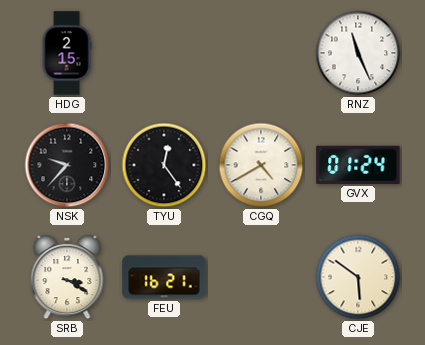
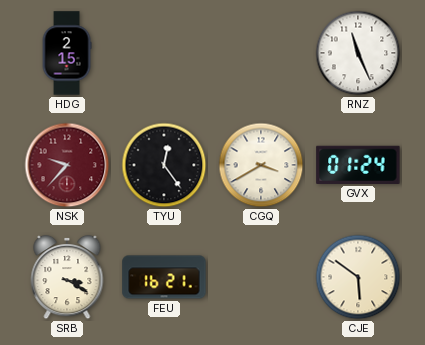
NSK dial: black -> burgundy (67, 165)
CGQ: 4:40 -> 3:40 (261, 165)
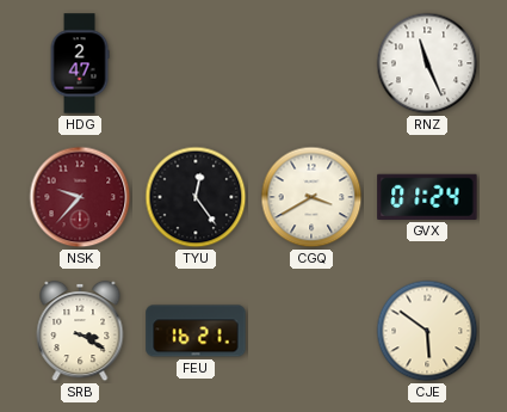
HDG: 2:15 -> 2:47 (80, 63)
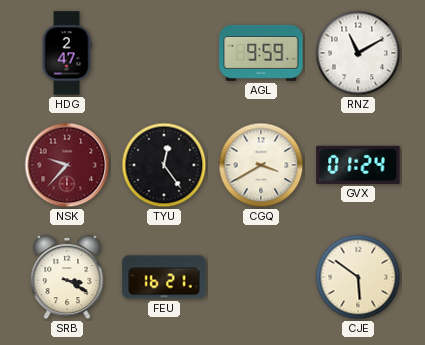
AGL: none -> 9:59 (261, 53)
RNZ: 11:26 -> 11:10 (358, 53)
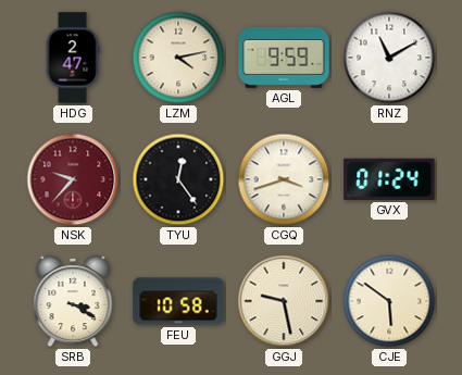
LZM: none -> 4:13 (178, 58)
CGQ: 3:40 -> 3:42 (284, 179)
FEU: 16:21 -> 10:58 (178, 301)
GGJ: none -> 9:28 (284, 301)
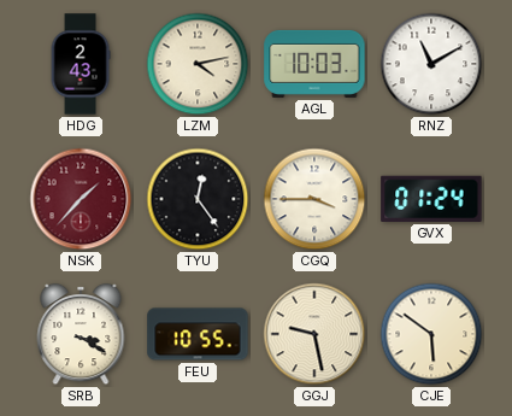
HDG: 2:47 -> 2:43 (81, 64)
AGL: 9:59 -> 10:03 (314, 64)
NSK: 9:37 -> 1:37 (81, 199)
CGQ: 3:42 -> 3:45 (314, 199)
FEU: 10:58 -> 10:55 (198, 334)
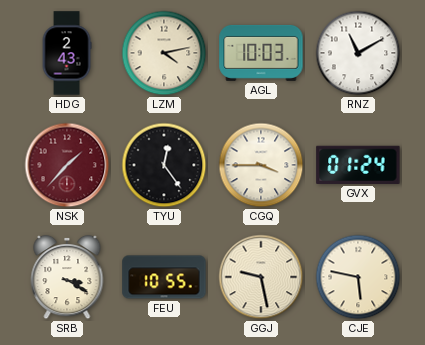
CJE: 5:51 -> 5:47 (358, 277)
